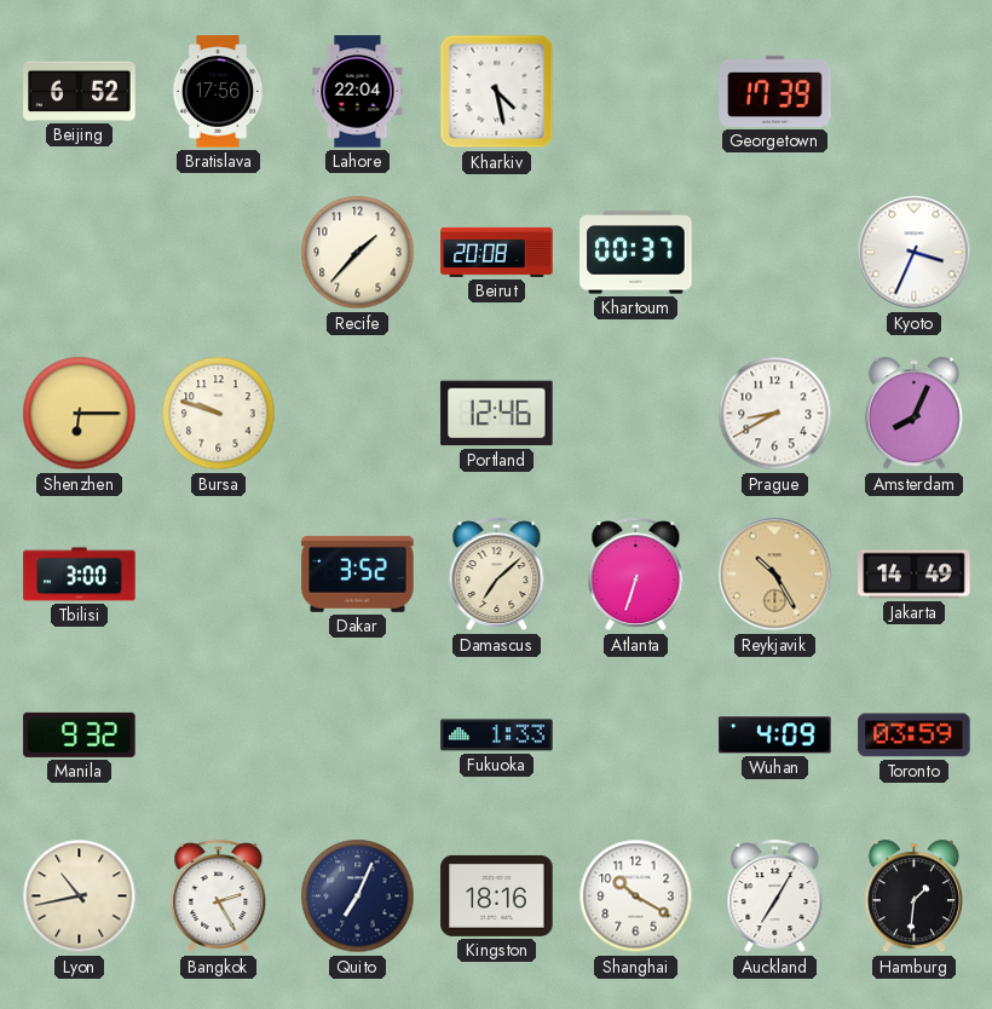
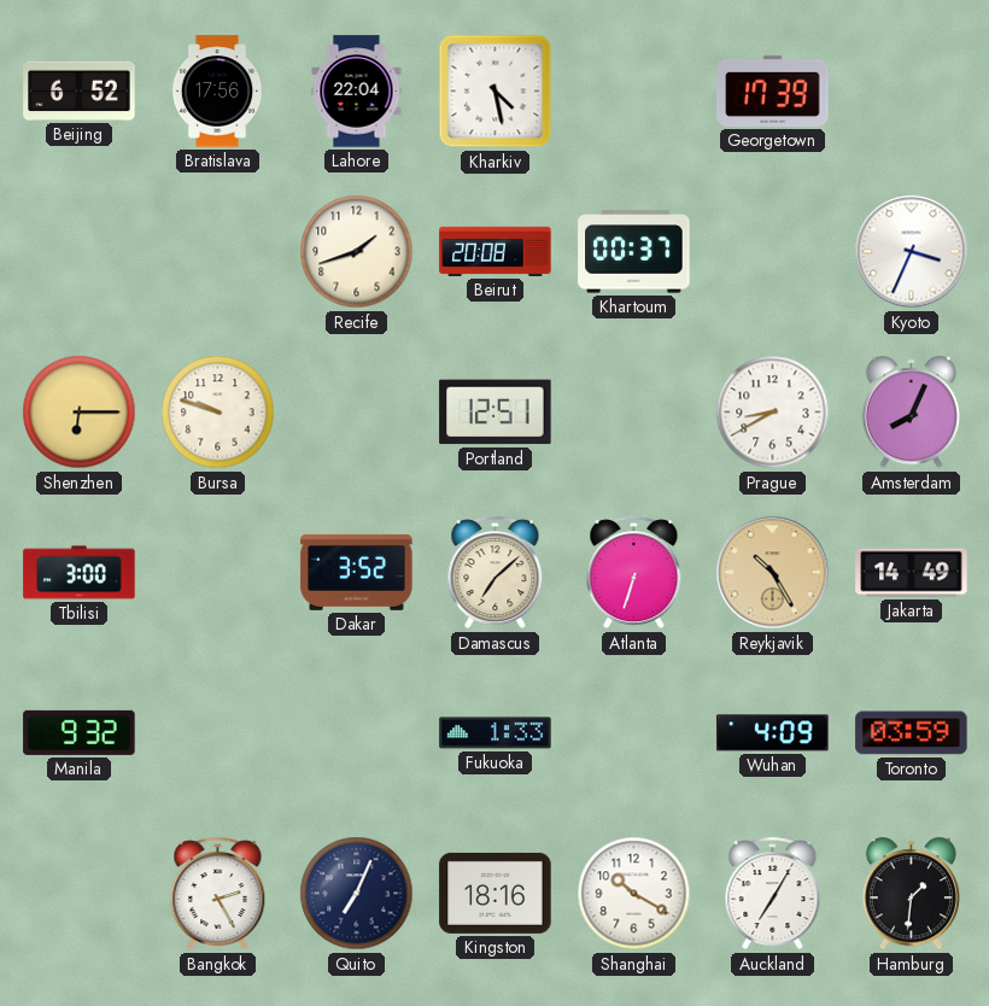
Recife: 1:37 -> 1:42 (357, 252)
Portland: 12:46 -> 12:51 (496, 413)
Lyon: 10:43 -> none (80, 896)
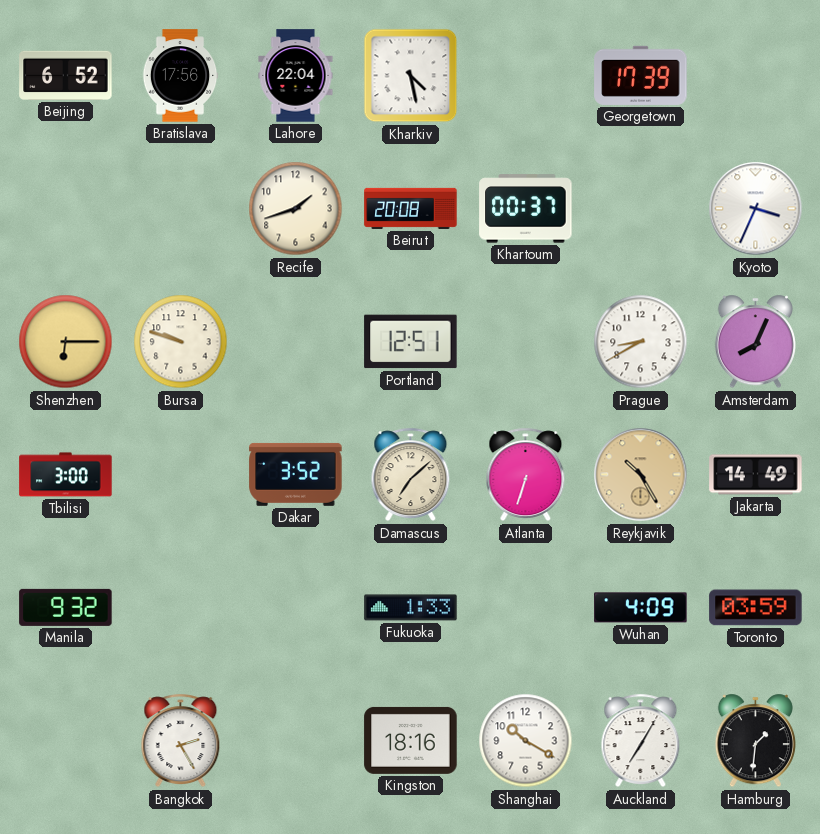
Quito: 7:04 -> none (357, 894)
